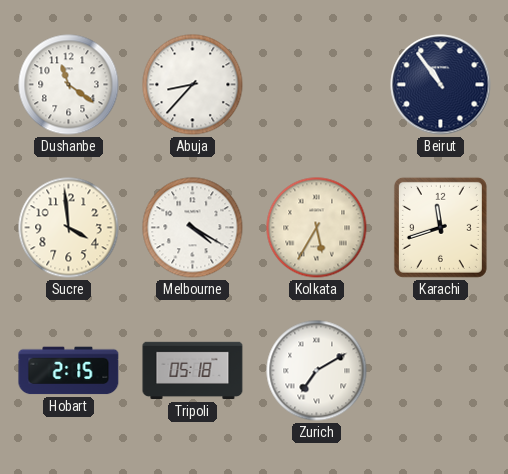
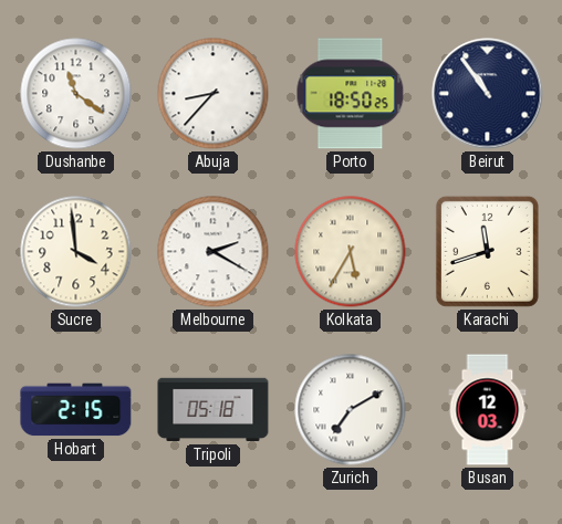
Porto: none -> 18:50 (351, 94)
Melbourne: 4:20 -> 2:20 (214, 252)
Busan: none -> 12:03 (488, 410)
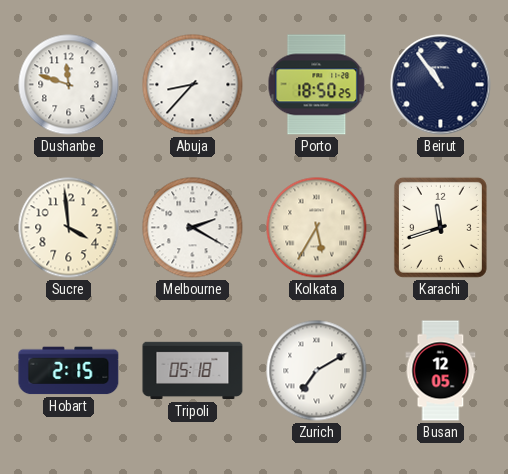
Dushanbe: 11:21 -> 11:48 (69, 85)
Busan: 12:03 -> 12:05 (441, 371)
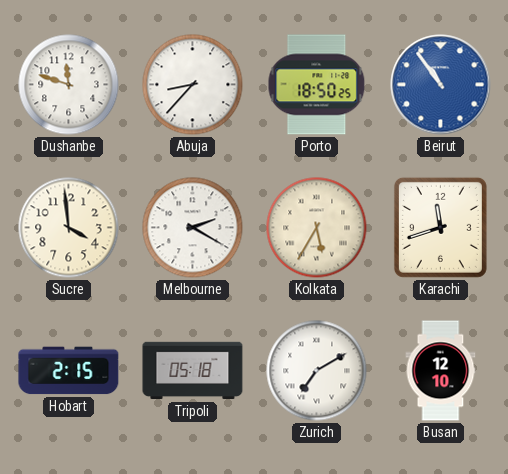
Beirut dial: navy -> blue (441, 85)
Busan: 12:05 -> 12:10 (441, 371)
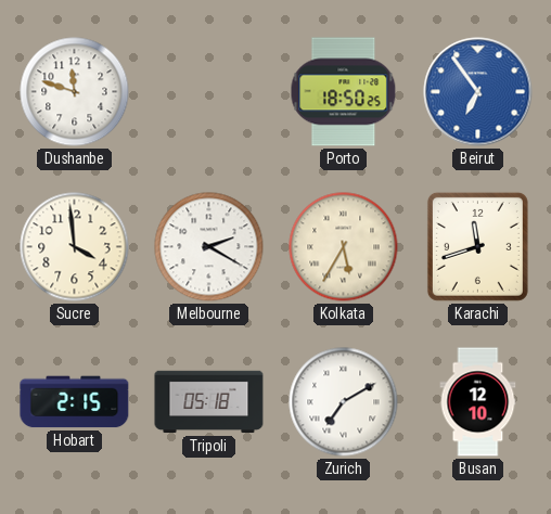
Abuja: 8:37 -> none (193, 85)
Beirut: 10:54 -> 6:54 (478, 92)
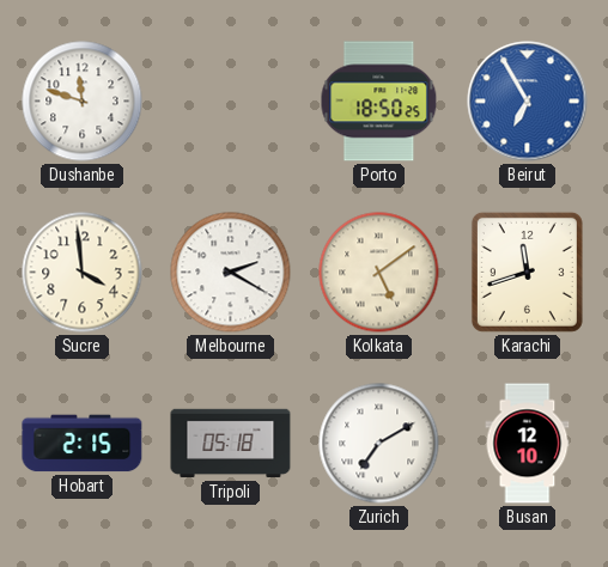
Beirut: 6:54 -> 6:55 (528, 102)
Kolkata: 5:35 -> 5:09 (379, 273)
